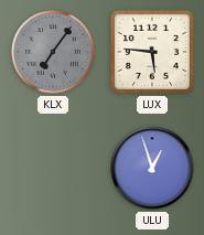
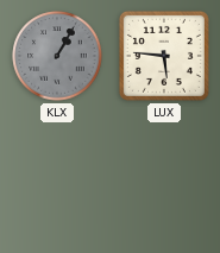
KLX: 7:06 -> 1:05 (57, 56)
ULU: 12:57 -> none (152, 168)
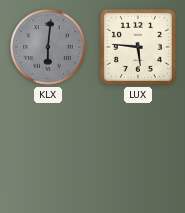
KLX: 1:05 -> 6:01 (48, 47)
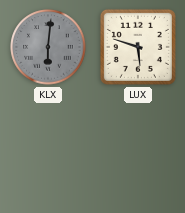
LUX: 5:46 -> 5:48 (138, 47)
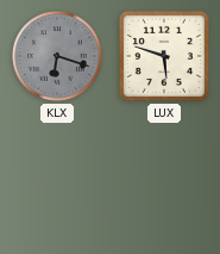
KLX: 6:01 -> 6:18 (57, 56)
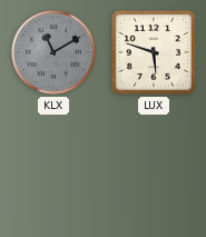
KLX: 6:18 -> 11:10 (53, 52)
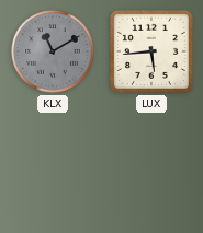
LUX: 5:48 -> 5:44 (151, 51)
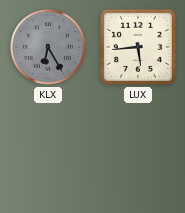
KLX: 11:10 -> 6:25 (48, 47)
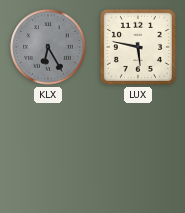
LUX: 5:44 -> 5:47 (138, 47)
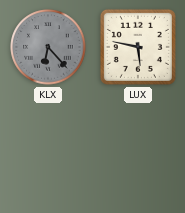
KLX: 6:25 -> 6:23 (48, 47)
